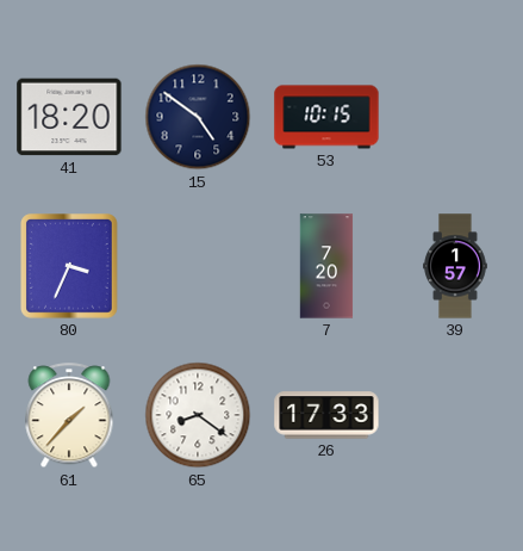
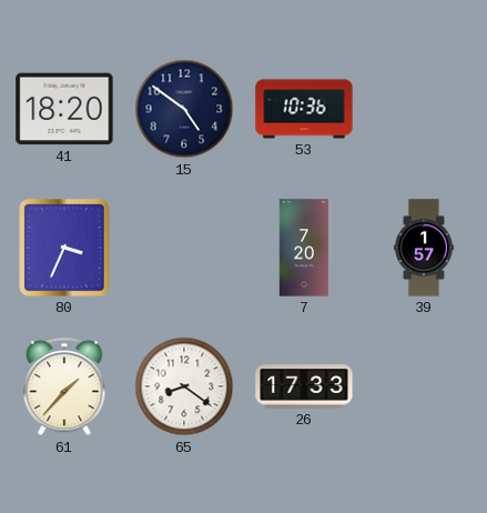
53: 10:15 -> 10:36 (304, 109)
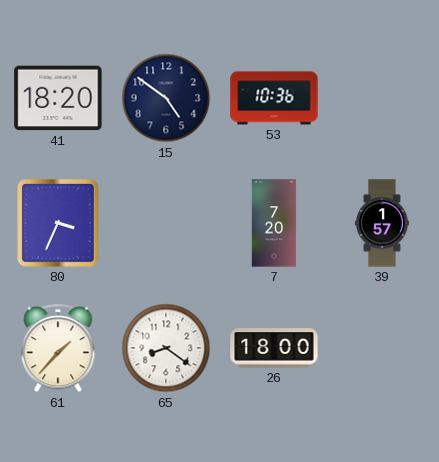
26: 17:33 -> 18:00 (274, 348)
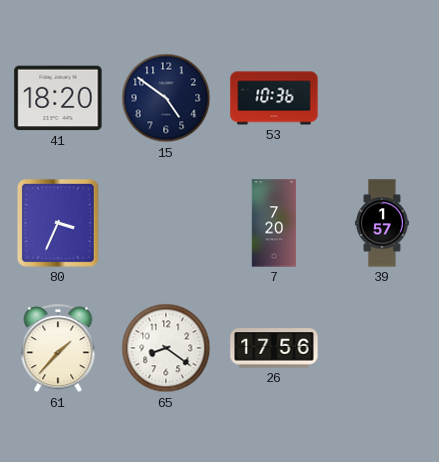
26: 18:00 -> 17:56 (274, 348)
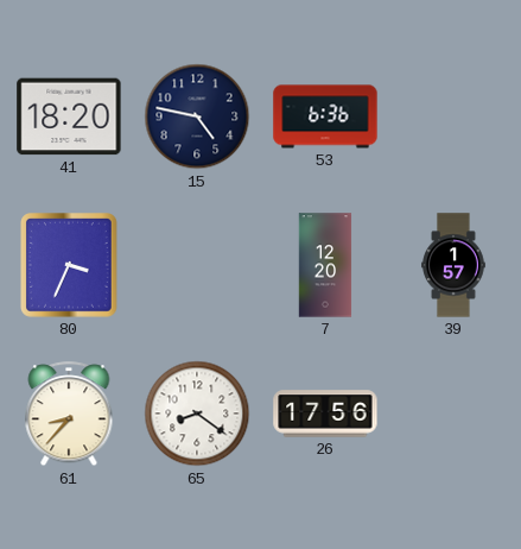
15: 4:51 -> 4:47 (197, 116)
53: 10:36 -> 6:36 (325, 116)
7: 7:20 -> 12:20 (325, 265)
61: 1:37 -> 8:37 (69, 415)
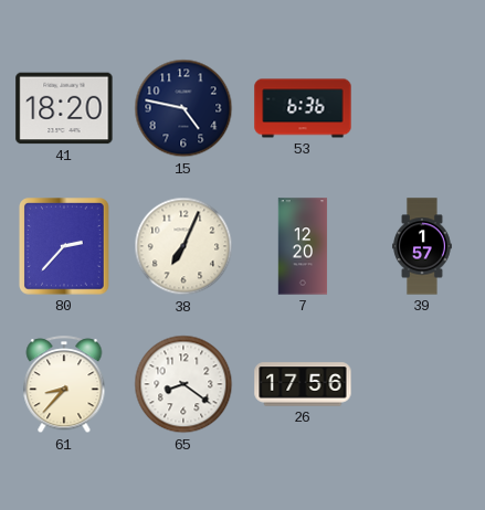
80: 3:34 -> 2:37 (65, 247)
38: none -> 7:04 (183, 246)
